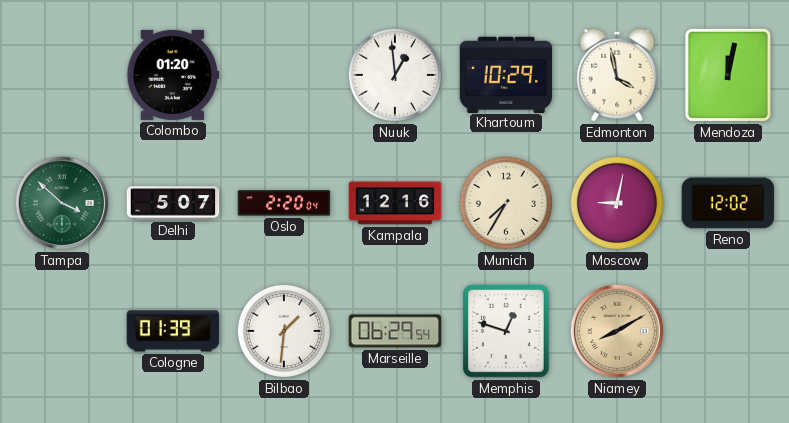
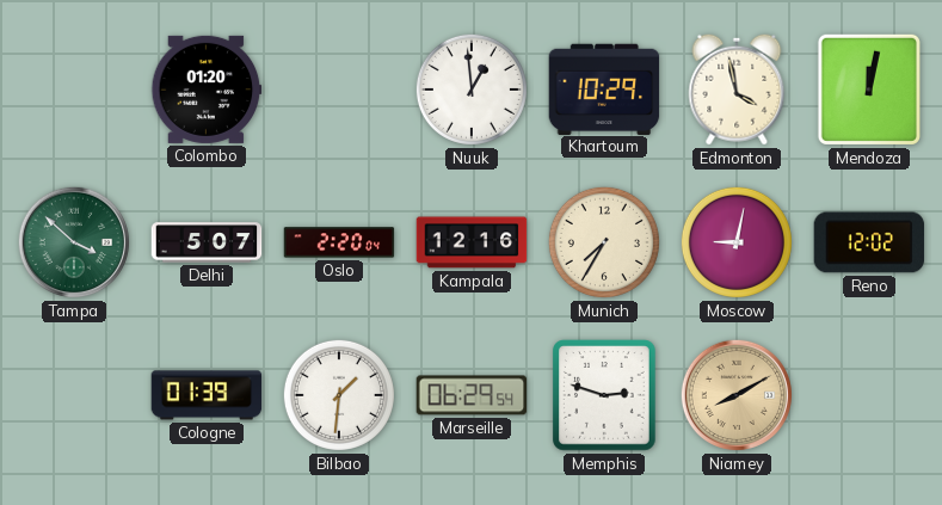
Memphis: 12:48 -> 2:48 (604, 395)
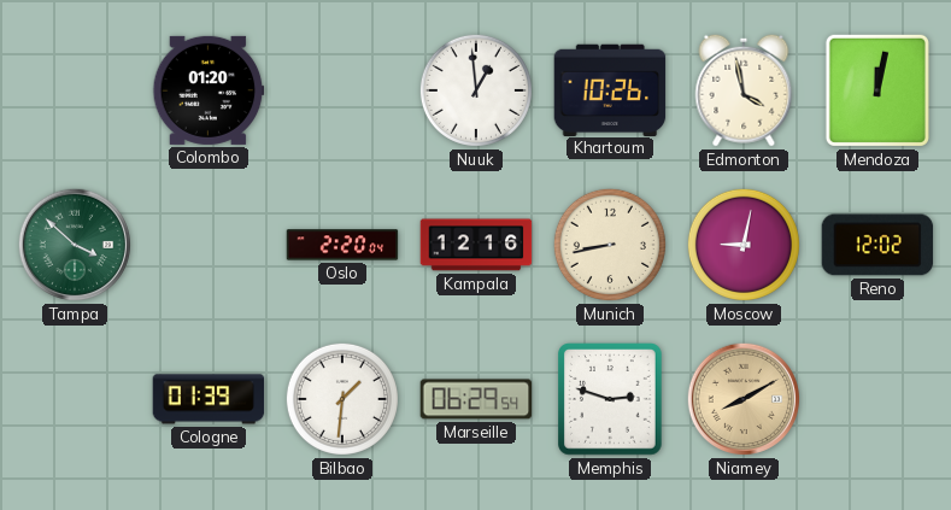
Khartoum: 10:29 -> 10:26 (610, 89)
Delhi: 5:07 -> none (207, 242)
Munich: 7:35 -> 8:43 (610, 245)
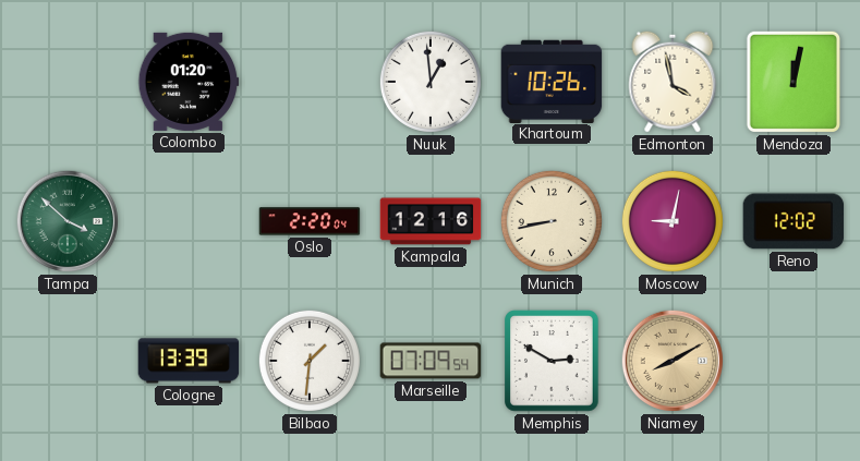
Cologne: 01:39 -> 13:39 (189, 361)
Marseille: 06:29 -> 07:09 (431, 361)
Memphis: 2:48 -> 2:50 (552, 361)
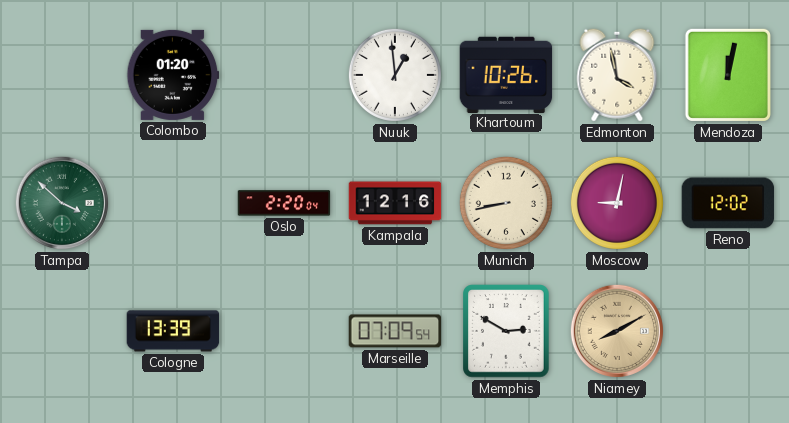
Bilbao: 1:31 -> none (310, 361)
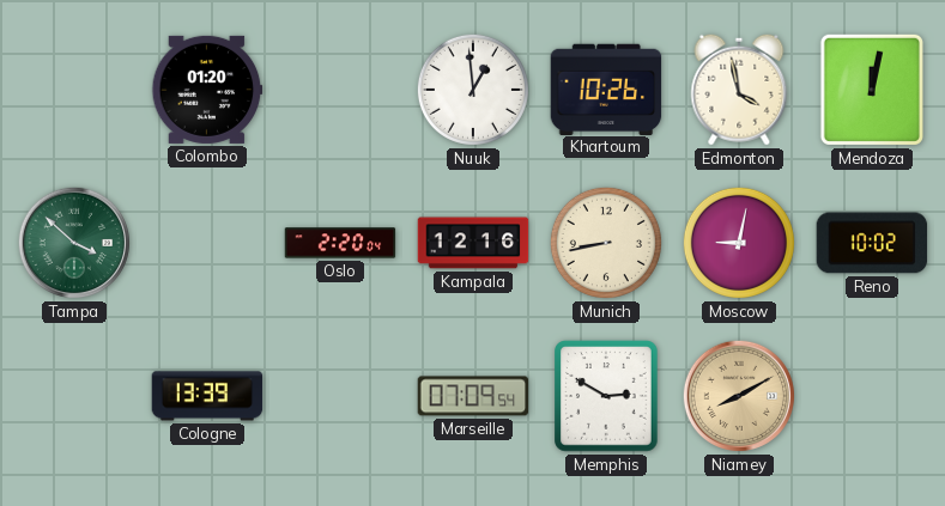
Reno: 12:02 -> 10:02 (872, 243)
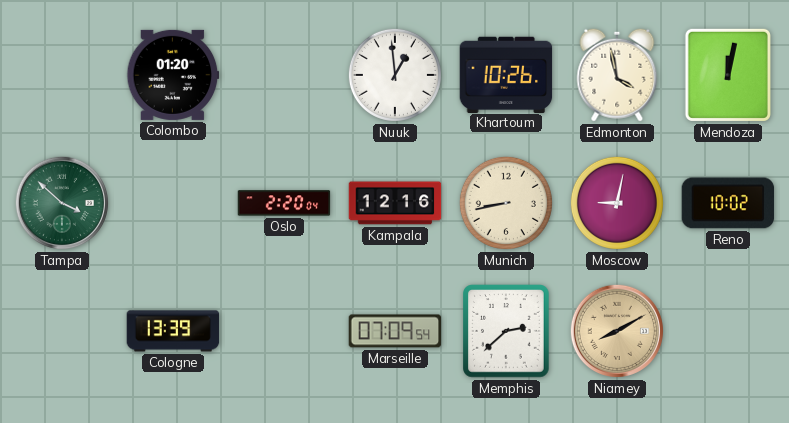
Memphis: 2:50 -> 2:38 (506, 331)
